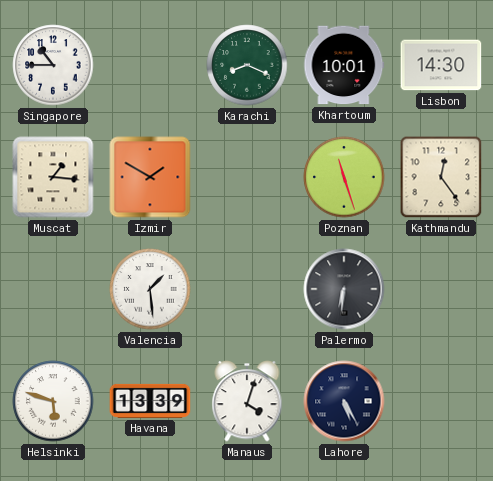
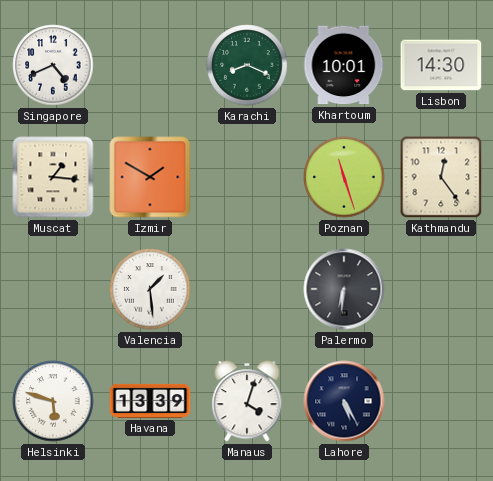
Singapore: 10:45 -> 4:41 (53, 65)
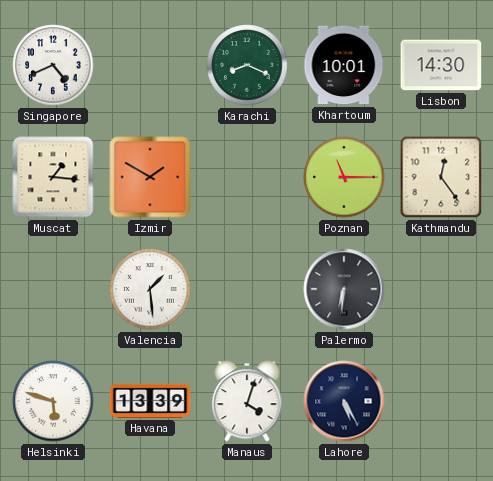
Poznan: 11:27 -> 11:15 (344, 177)
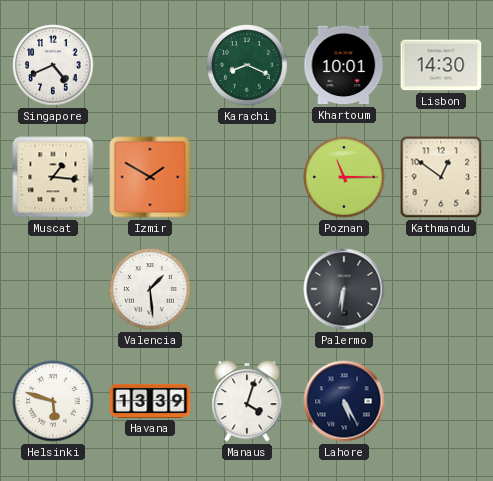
Kathmandu: 12:24 -> 12:51 (441, 177)
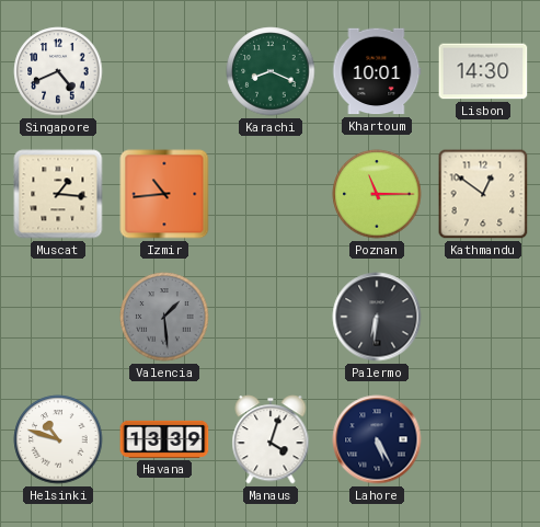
Izmir: 1:50 -> 10:44 (164, 194)
Valencia dial: white -> grey (164, 317)
Helsinki: 5:48 -> 10:48 (58, 439)
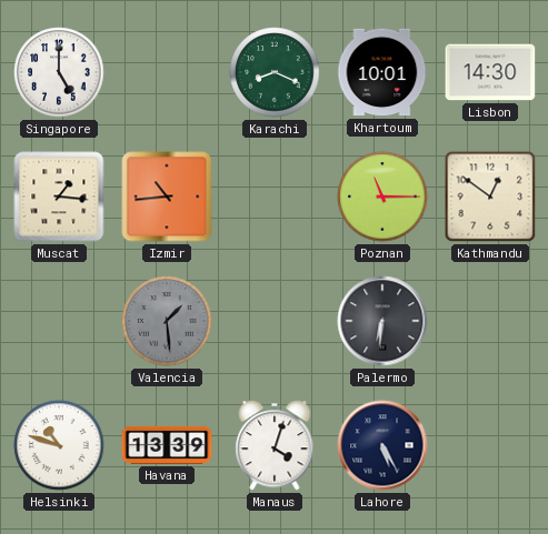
Singapore: 4:41 -> 5:00 (59, 72)
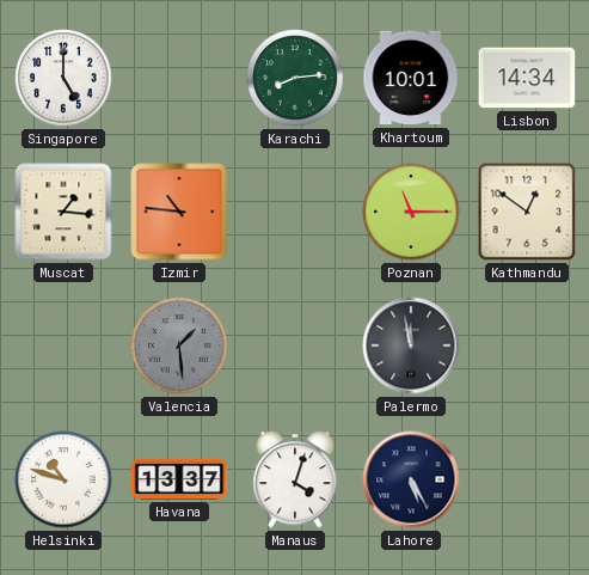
Karachi: 8:19 -> 8:14 (295, 78)
Lisbon: 14:30 -> 14:34 (527, 78)
Izmir: 10:44 -> 10:46 (179, 212)
Palermo: 6:31 -> 11:58 (411, 345)
Havana: 13:39 -> 13:37 (179, 479)
